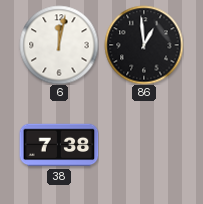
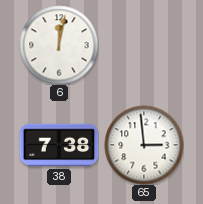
86: 12:59 -> none (144, 45)
65: none -> 2:59 (144, 145)
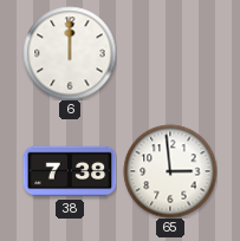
6: 12:02 -> 12:00 (70, 53)
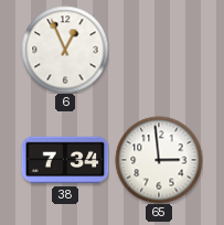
6: 12:00 -> 12:56 (65, 50)
38: 7:38 -> 7:34 (65, 160)
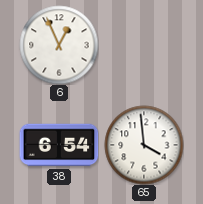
38: 7:34 -> 6:54 (59, 145)
65: 2:59 -> 3:59 (144, 145)
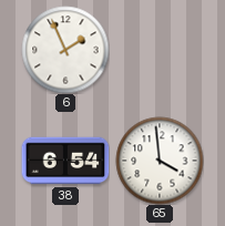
6: 12:56 -> 1:56 (65, 50)
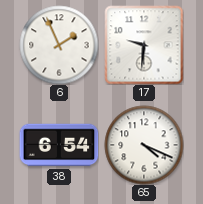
17: none -> 9:31 (144, 45)
65: 3:59 -> 4:19 (144, 145)
